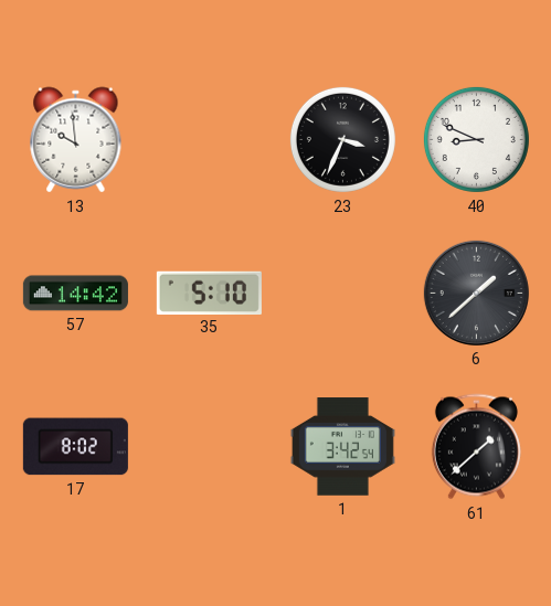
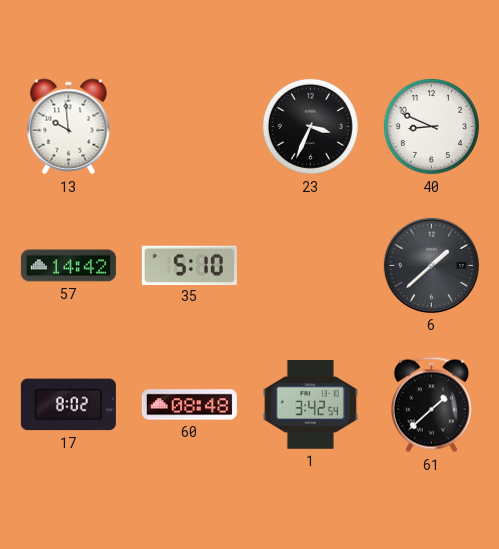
60: none -> 08:48 (189, 405)
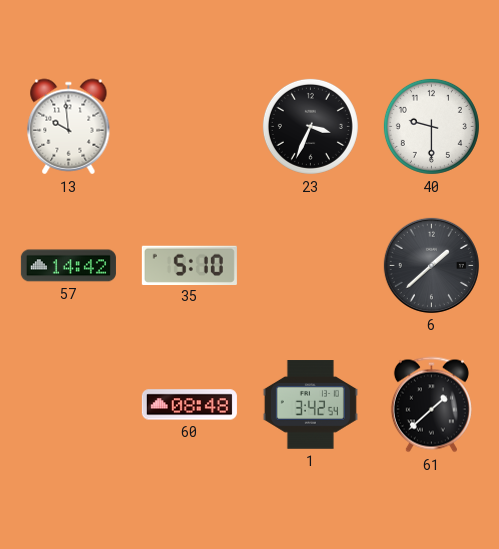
40: 8:49 -> 9:30 (431, 126)
17: 8:02 -> none (68, 405)
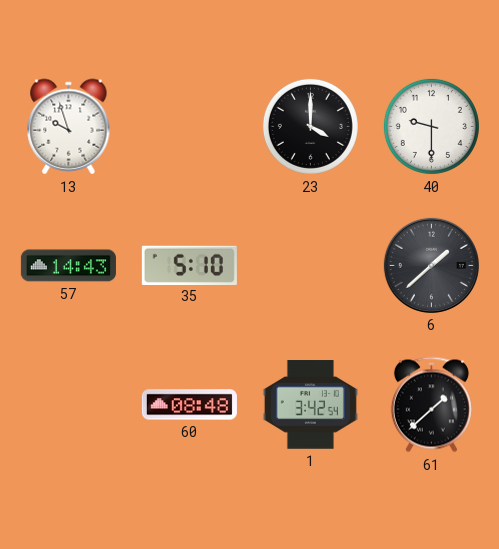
13: 9:59 -> 9:57 (69, 127)
23: 3:34 -> 4:00 (310, 126)
57: 14:42 -> 14:43 (68, 266)
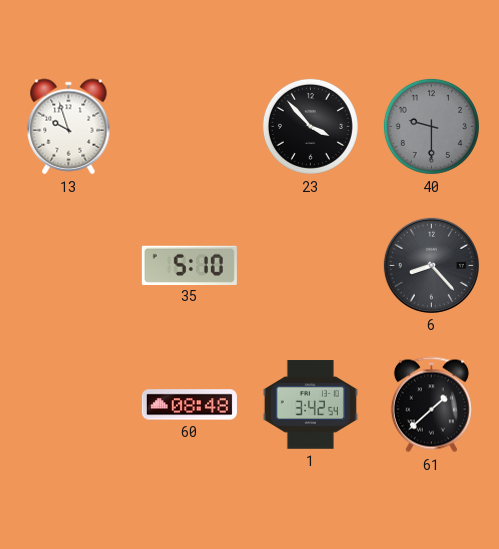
23: 4:00 -> 3:53 (310, 126)
40 dial: white -> grey (431, 126)
57: 14:43 -> none (68, 266)
6: 1:38 -> 8:23 (431, 265)
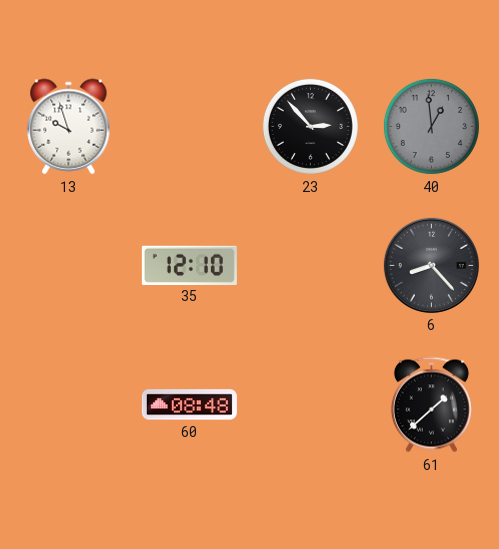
23: 3:53 -> 2:53 (310, 126)
40: 9:30 -> 12:59 (431, 126)
35: 5:10 -> 12:10 (189, 265)
1: 3:42 -> none (310, 405)
